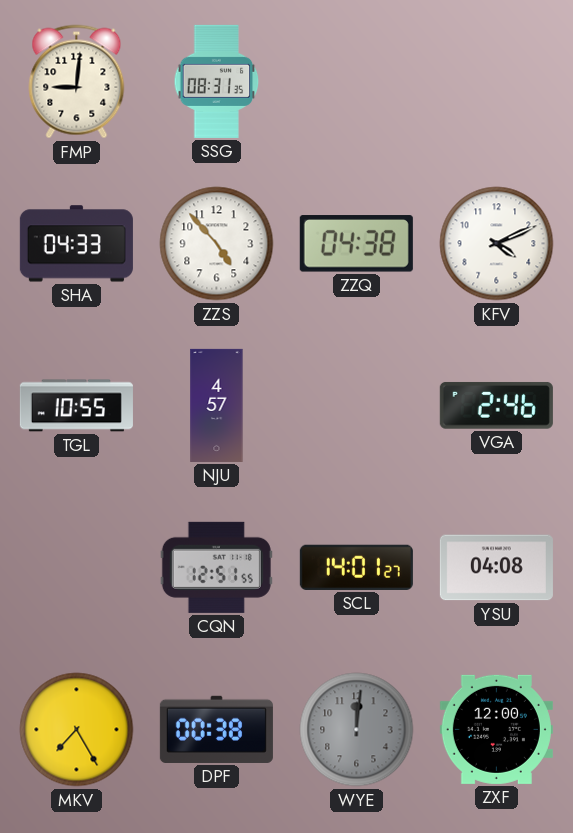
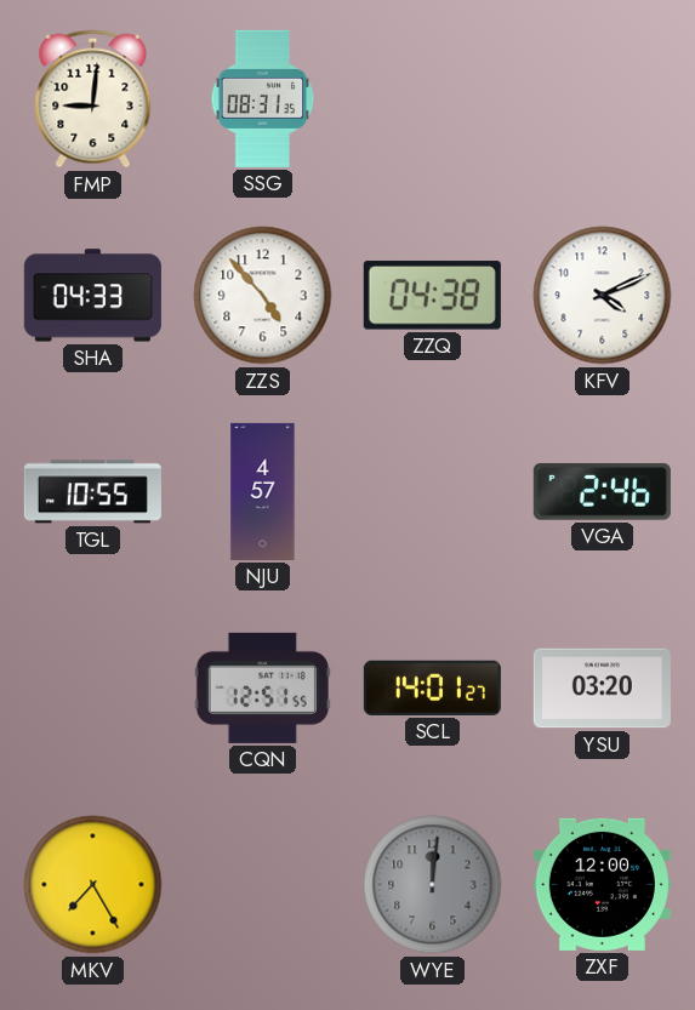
YSU: 04:08 -> 03:20 (602, 689)
DPF: 00:38 -> none (216, 729)
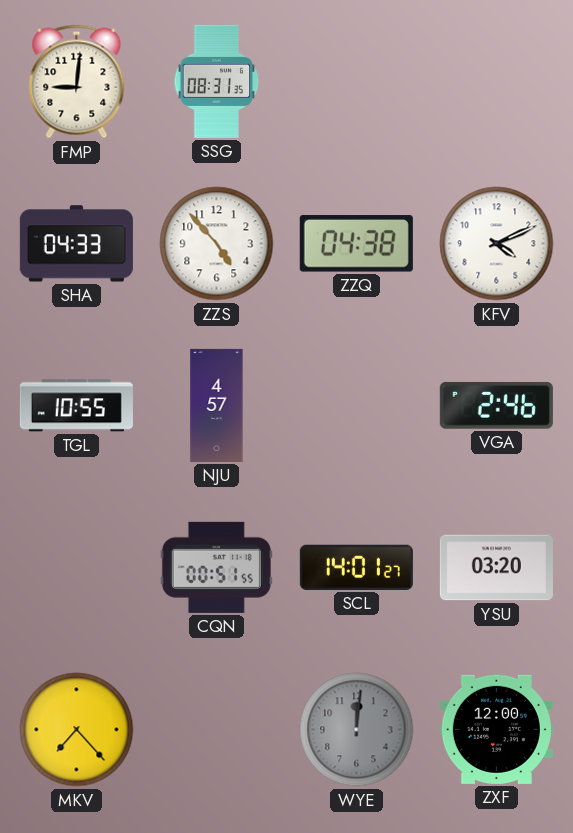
CQN: 12:51 -> 00:51 (216, 567)
MKV: 7:25 -> 7:23 (77, 730)
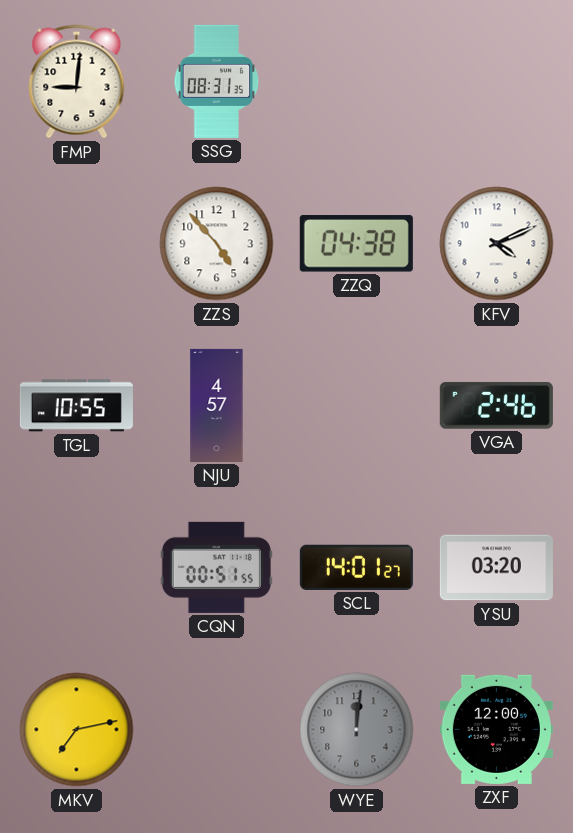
SHA: 04:33 -> none (76, 244)
MKV: 7:23 -> 7:13 (77, 730)
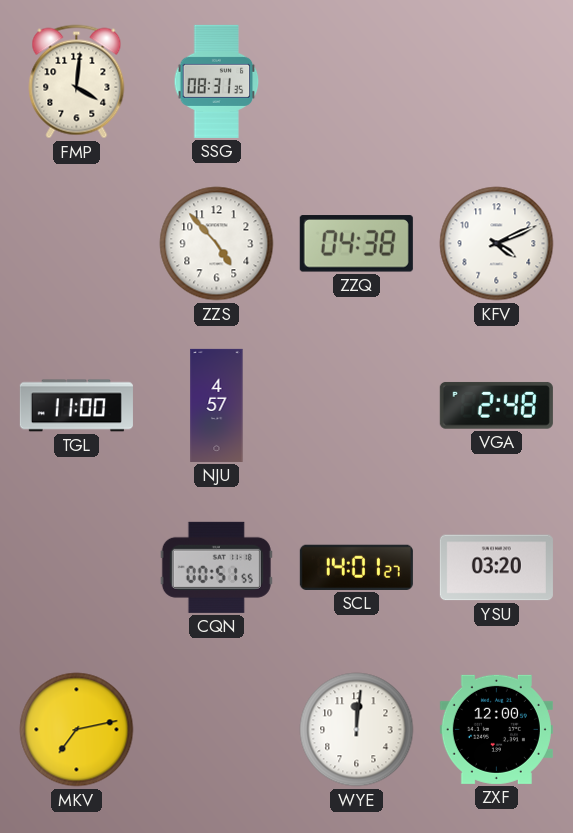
FMP: 9:01 -> 4:01 (77, 82)
TGL: 10:55 -> 11:00 (76, 406)
VGA: 2:46 -> 2:48 (496, 405)
WYE dial: grey -> white (357, 730)
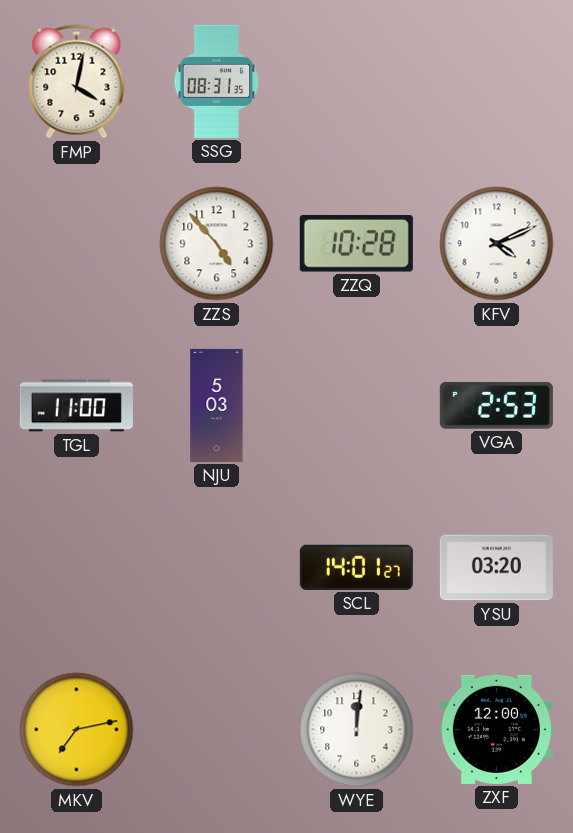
FMP: 4:01 -> 4:02 (77, 82)
ZZQ: 04:38 -> 10:28 (356, 244)
NJU: 4:57 -> 5:03 (217, 405)
VGA: 2:48 -> 2:53 (496, 405)
CQN: 00:51 -> none (216, 567)
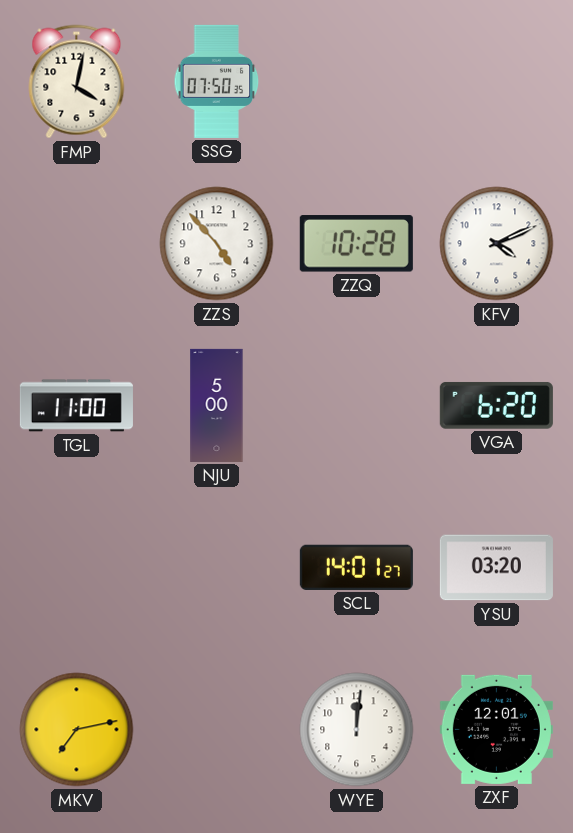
SSG: 08:31 -> 07:50 (217, 81)
NJU: 5:03 -> 5:00 (217, 405)
VGA: 2:53 -> 6:20 (496, 405)
ZXF: 12:00 -> 12:01 (496, 729)
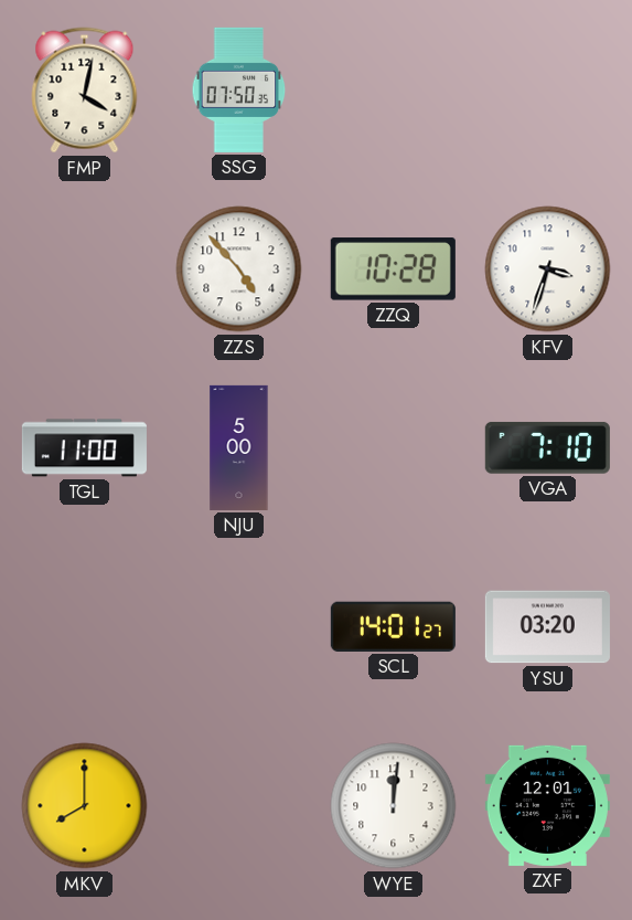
KFV: 4:11 -> 3:33 (548, 269)
VGA: 6:20 -> 7:10 (547, 447)
MKV: 7:13 -> 8:00 (85, 806)
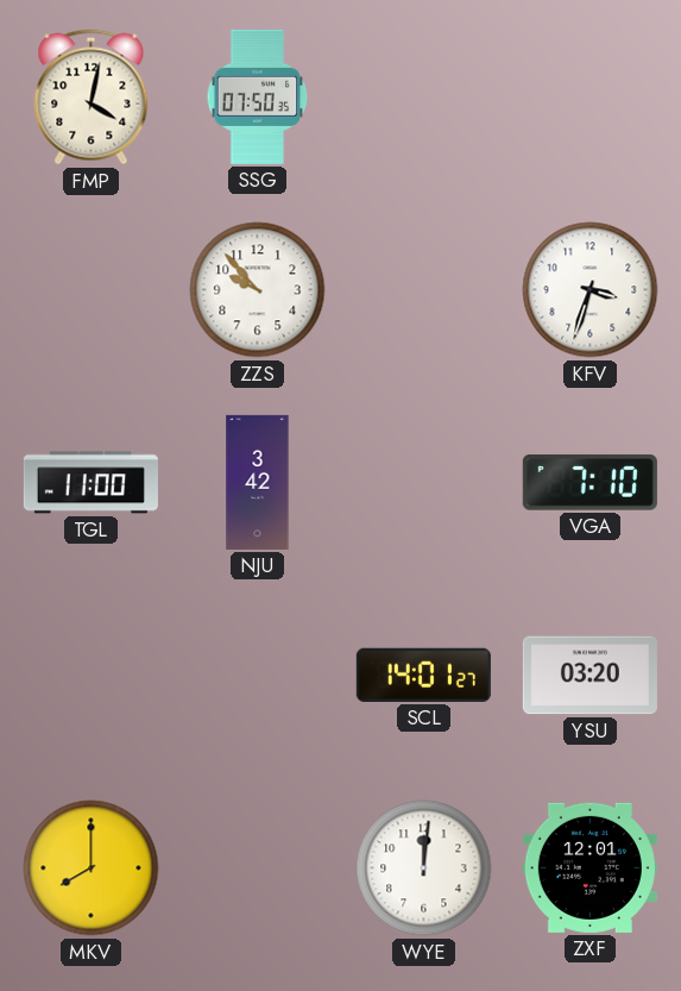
ZZS: 4:53 -> 9:53 (258, 290)
ZZQ: 10:28 -> none (393, 269)
NJU: 5:00 -> 3:42 (258, 482)
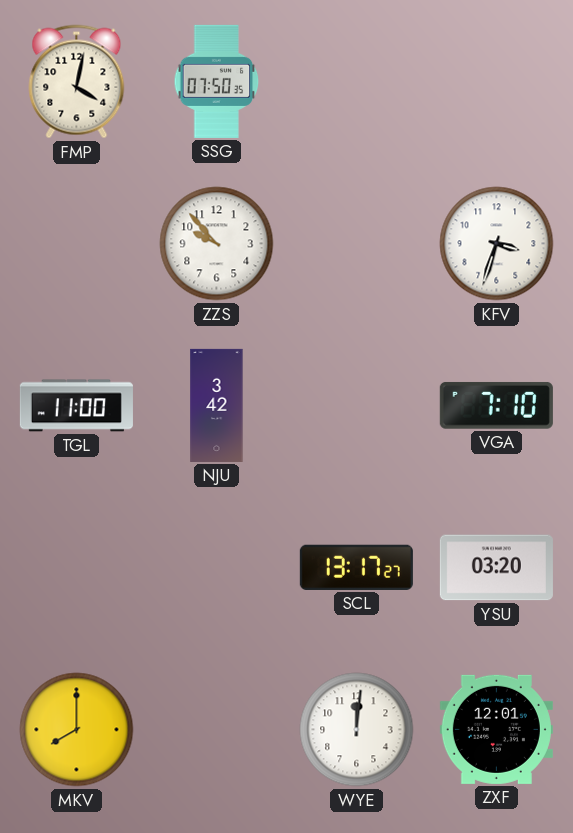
SCL: 14:01 -> 13:17 (356, 567)
